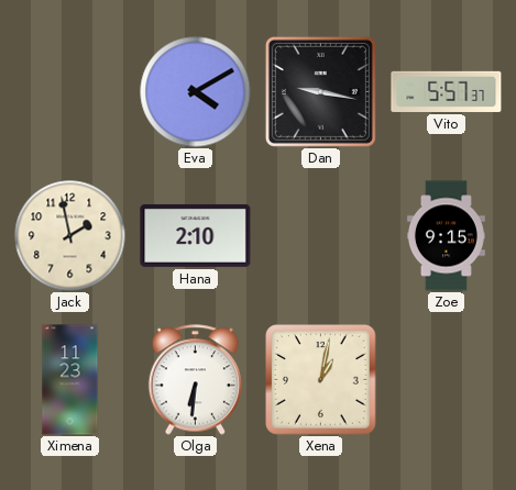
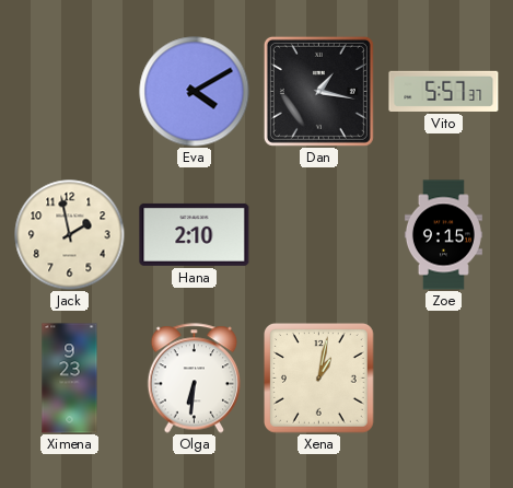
Dan: 9:17 -> 1:17 (318, 91)
Ximena: 11:23 -> 9:23 (70, 379)
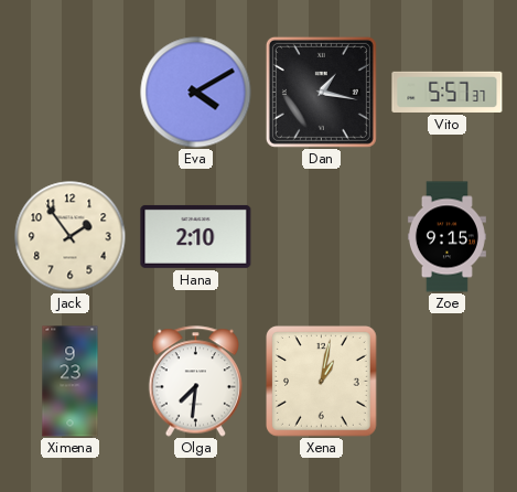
Jack: 1:58 -> 1:54 (71, 237)
Olga: 6:31 -> 7:31 (195, 382)
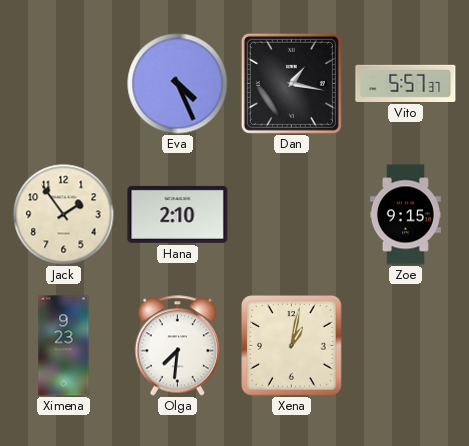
Eva: 4:10 -> 4:26 (178, 84)
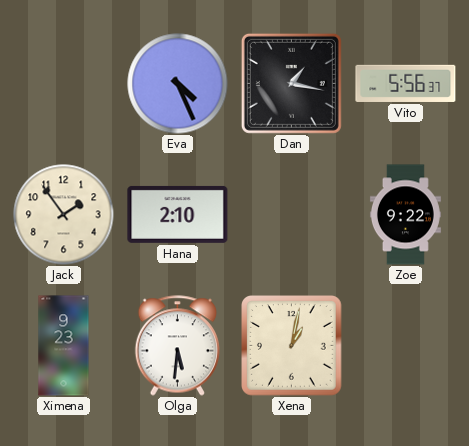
Vito: 5:57 -> 5:56 (406, 83)
Zoe: 9:15 -> 9:22 (405, 215)
Olga: 7:31 -> 5:31 (177, 346)
